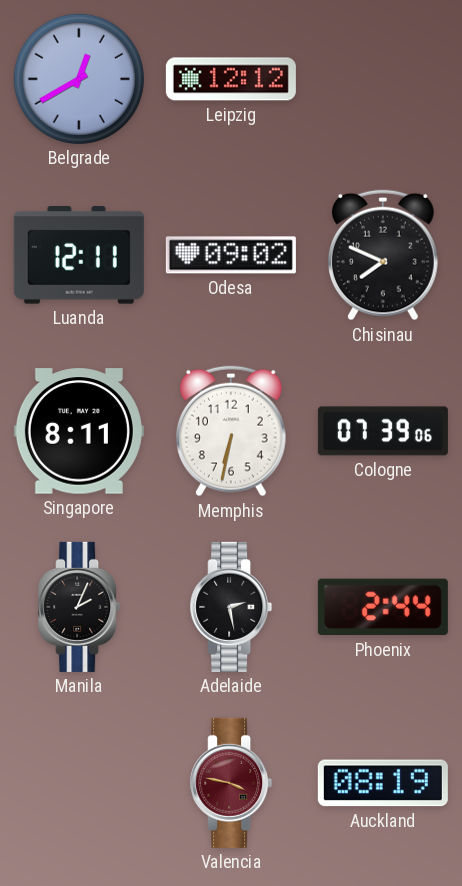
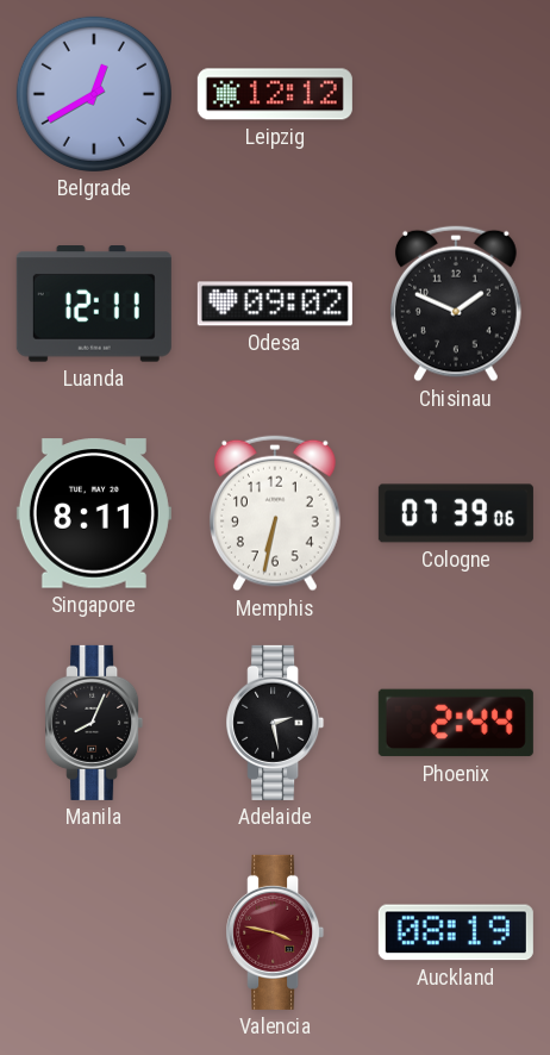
Chisinau: 7:49 -> 1:49 (456, 304)
Manila: 2:04 -> 8:04 (94, 723)
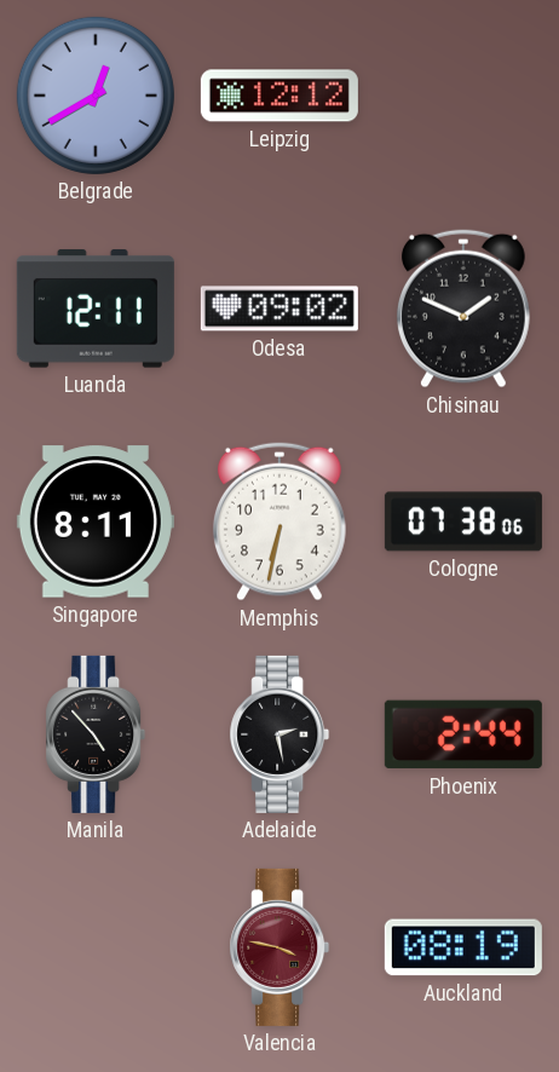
Cologne: 07:39 -> 07:38 (463, 521)
Manila: 8:04 -> 4:53 (96, 734)
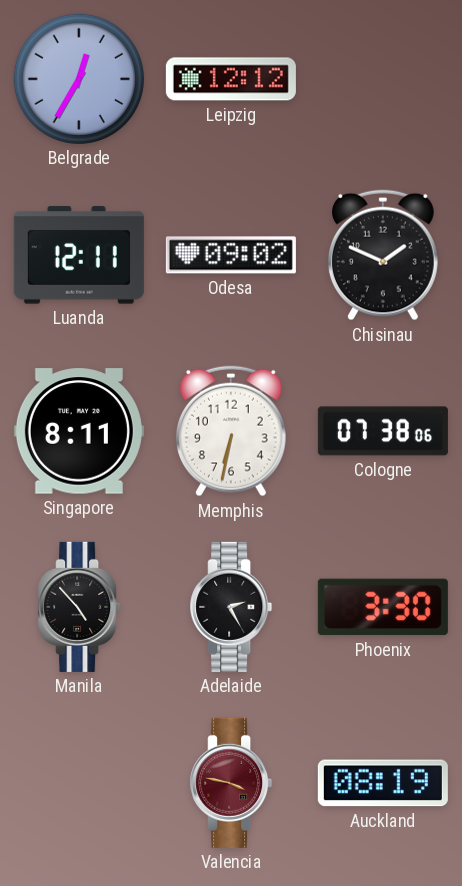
Belgrade: 12:40 -> 12:35 (79, 79)
Adelaide: 2:28 -> 2:25 (231, 607)
Phoenix: 2:44 -> 3:30 (383, 607)
